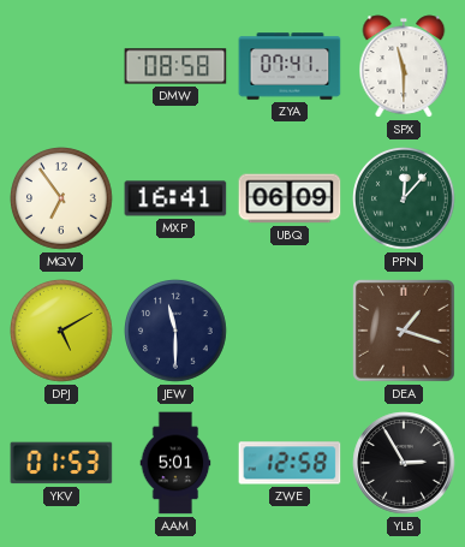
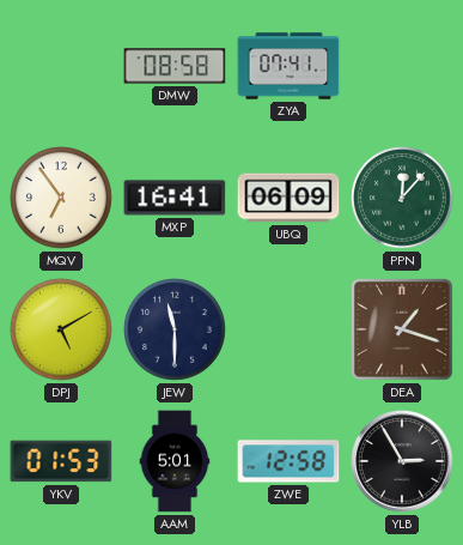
SPX: 11:30 -> none (404, 66)
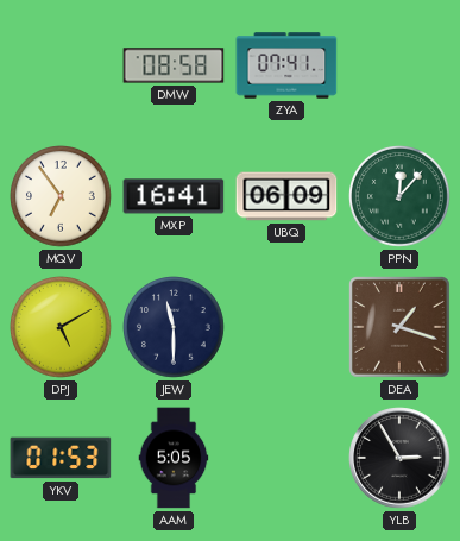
AAM: 5:01 -> 5:05 (174, 458)
ZWE: 12:58 -> none (288, 461)
